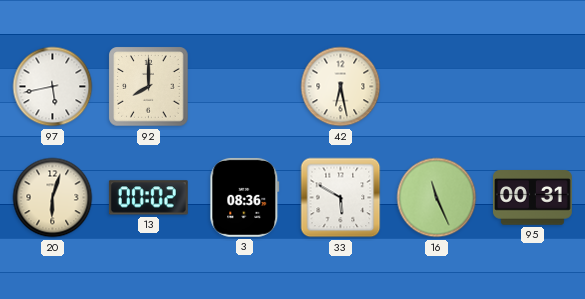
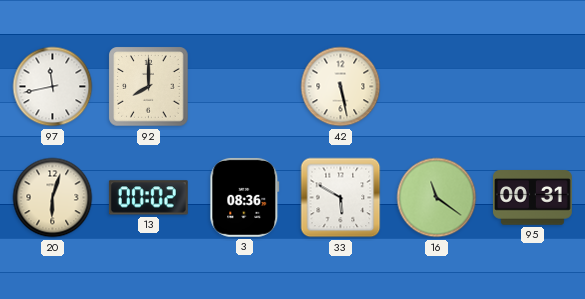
97: 5:43 -> 11:43 (53, 87)
42: 6:28 -> 5:28 (341, 87)
16: 11:26 -> 11:21 (437, 198)
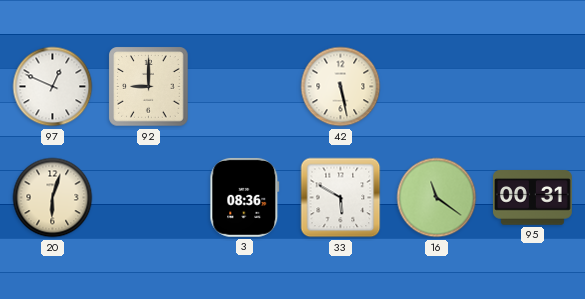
97: 11:43 -> 12:49 (53, 87)
92: 8:00 -> 9:00 (149, 87)
13: 00:02 -> none (148, 198)
